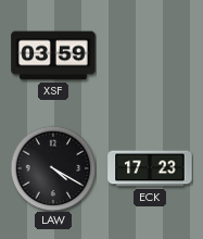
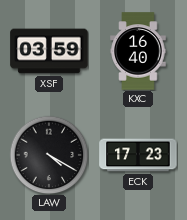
KXC: none -> 16:40 (138, 51)
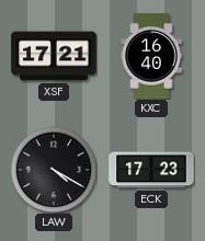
XSF: 03:59 -> 17:21 (54, 56)
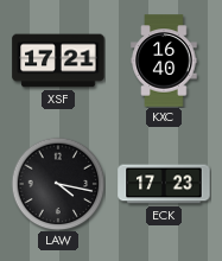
LAW: 4:20 -> 4:17 (58, 184)
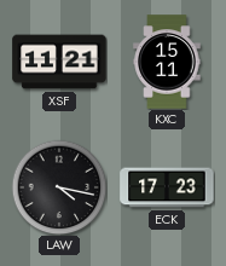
XSF: 17:21 -> 11:21 (59, 62)
KXC: 16:40 -> 15:11 (167, 62)
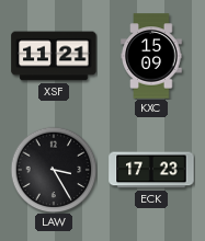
KXC: 15:11 -> 15:09 (151, 56)
LAW: 4:17 -> 3:25 (54, 170)
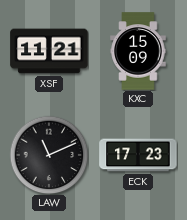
LAW: 3:25 -> 11:11 (49, 155)
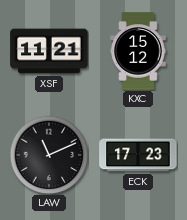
KXC: 15:09 -> 15:12 (138, 51)
